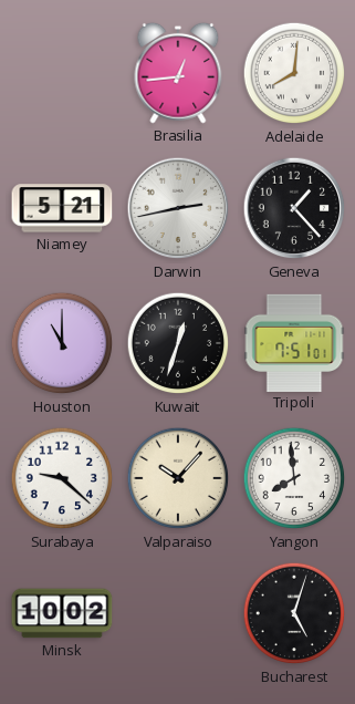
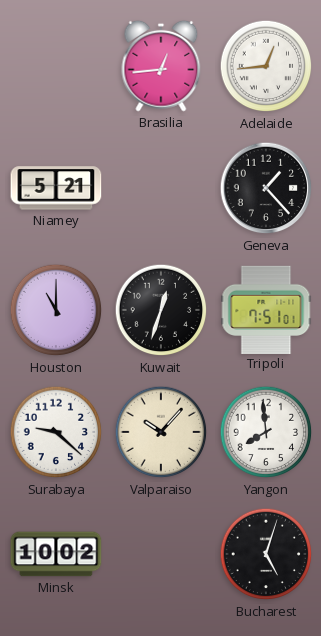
Adelaide: 8:01 -> 12:44 (266, 66)
Darwin: 2:43 -> none (178, 208)
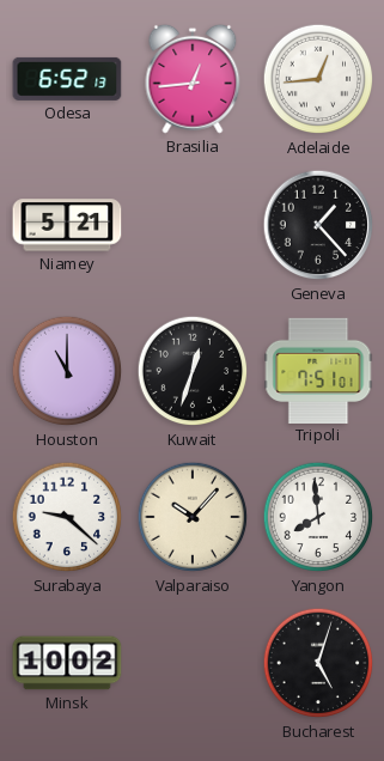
Odesa: none -> 6:52 (67, 79)
